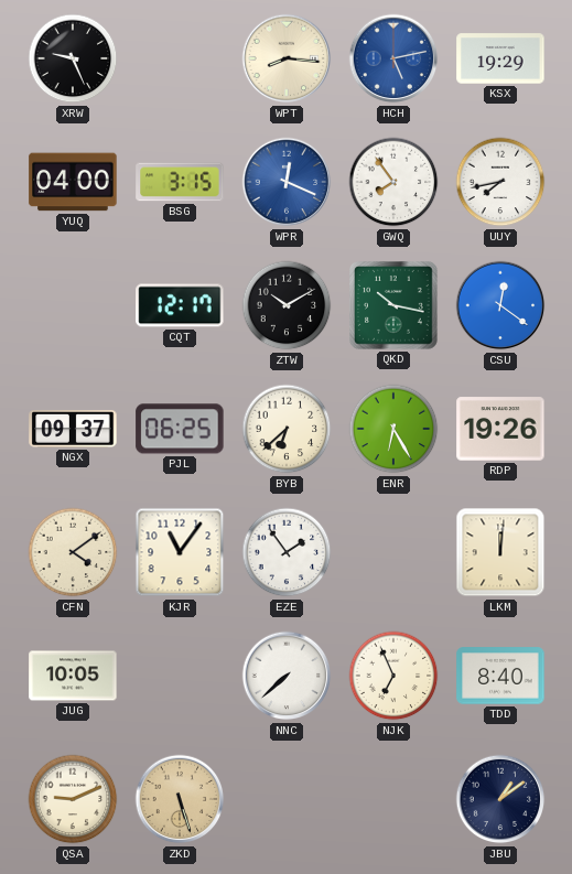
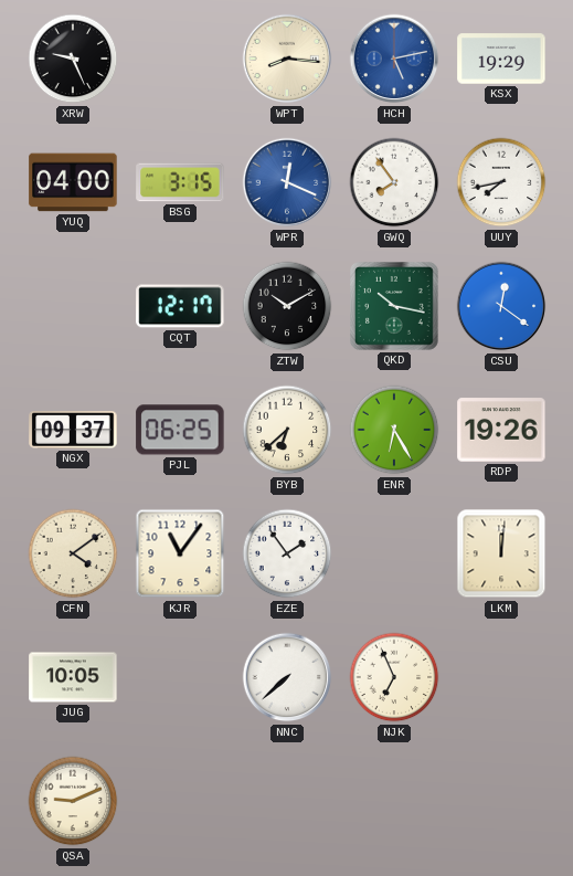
TDD: 8:40 -> none (500, 676)
ZKD: 5:27 -> none (180, 799)
JBU: 1:09 -> none (500, 799)
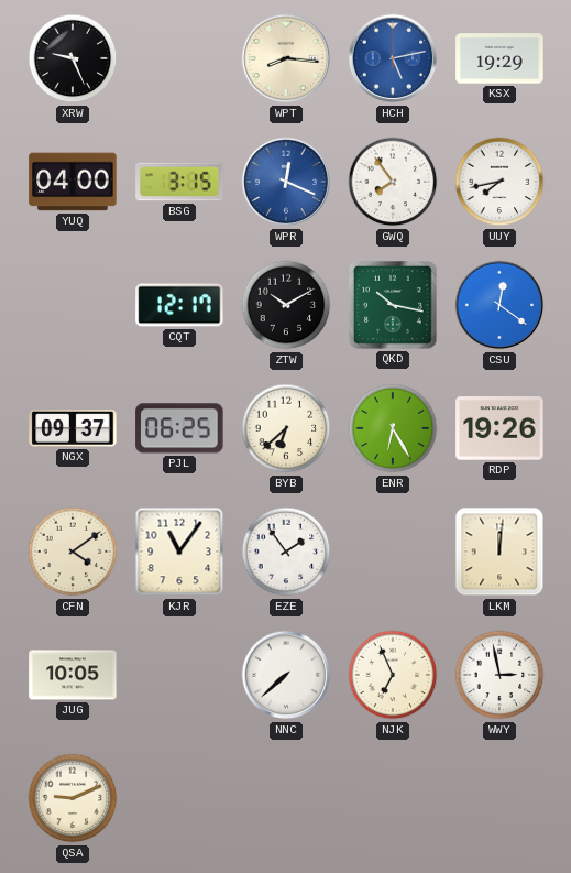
WWY: none -> 2:58 (499, 675)
